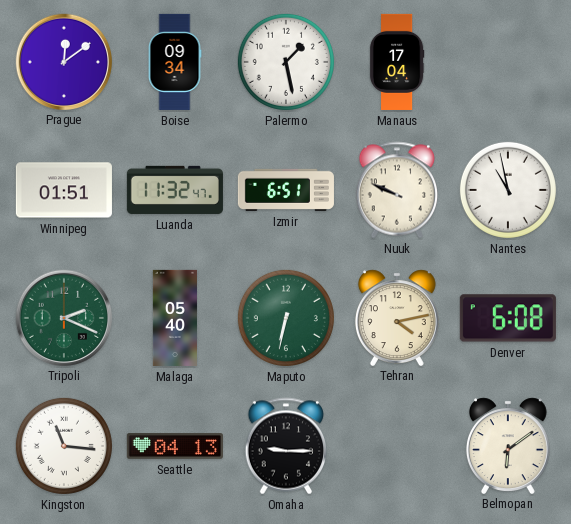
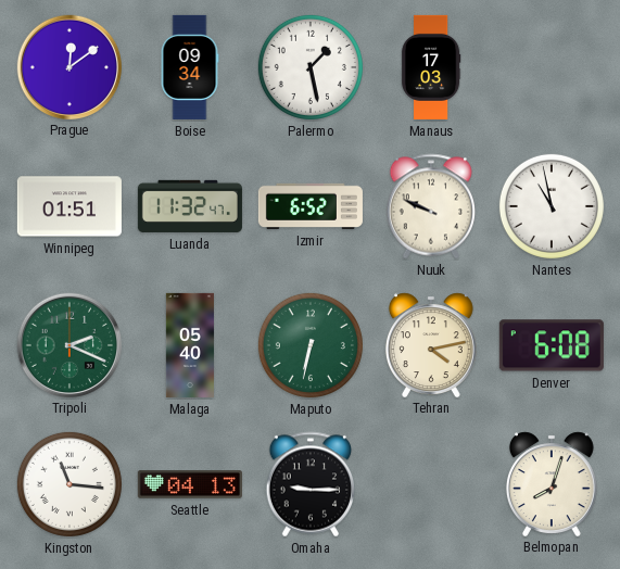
Manaus: 17:04 -> 17:03 (431, 67)
Izmir: 6:51 -> 6:52 (311, 206)
Belmopan: 6:09 -> 8:03 (552, 483)
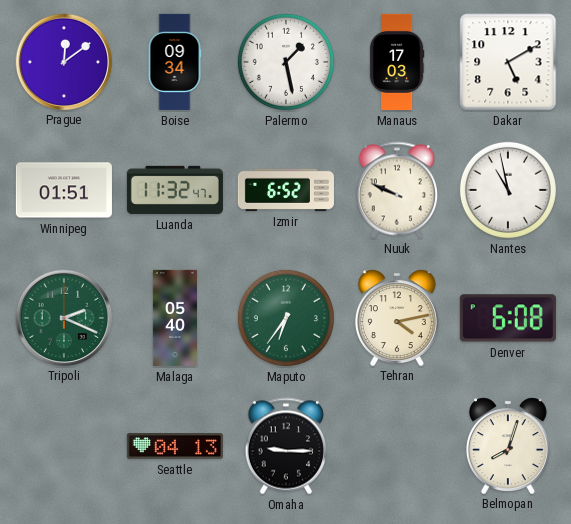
Dakar: none -> 5:10 (508, 62)
Maputo: 6:32 -> 6:36 (286, 318)
Kingston: 11:16 -> none (69, 484)
